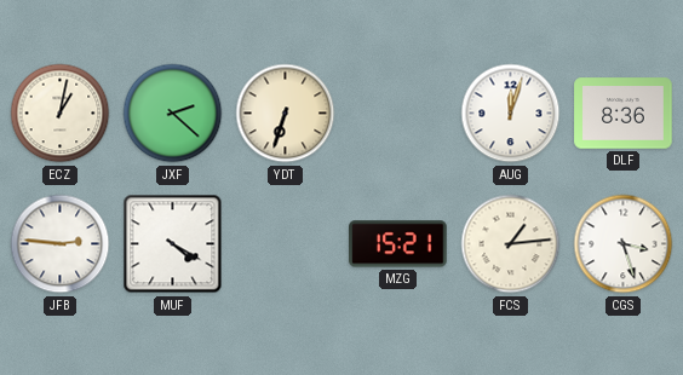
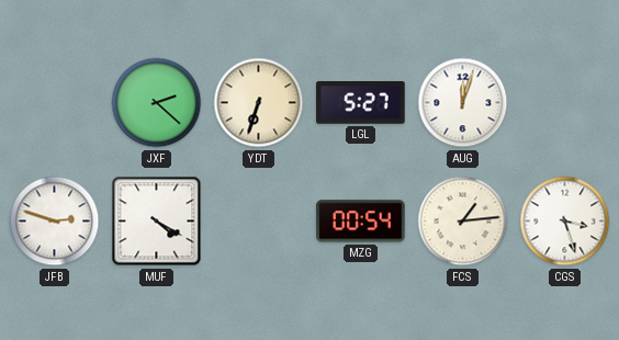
ECZ: 1:02 -> none (61, 114)
LGL: none -> 5:27 (361, 103)
DLF: 8:36 -> none (624, 114)
JFB: 2:46 -> 2:48 (55, 222)
MZG: 15:21 -> 00:54 (361, 222)
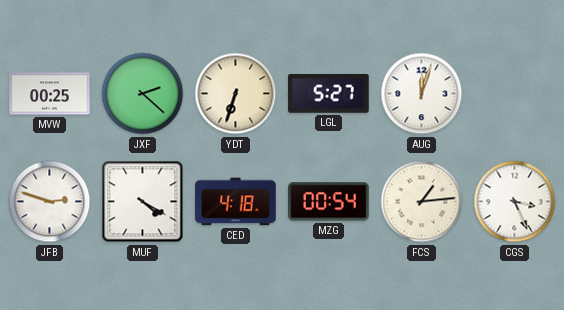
MVW: none -> 00:25 (50, 94)
CED: none -> 4:18 (236, 202)
CGS: 3:27 -> 3:26 (515, 202)
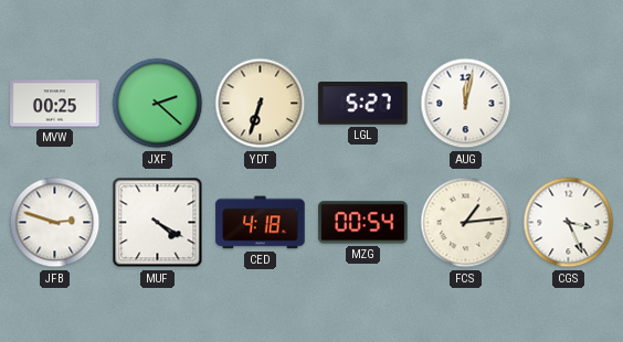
AUG: 12:03 -> 12:02 (466, 104)
